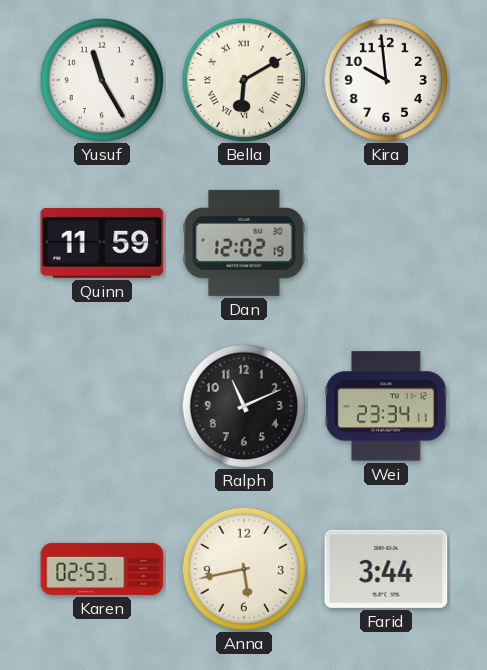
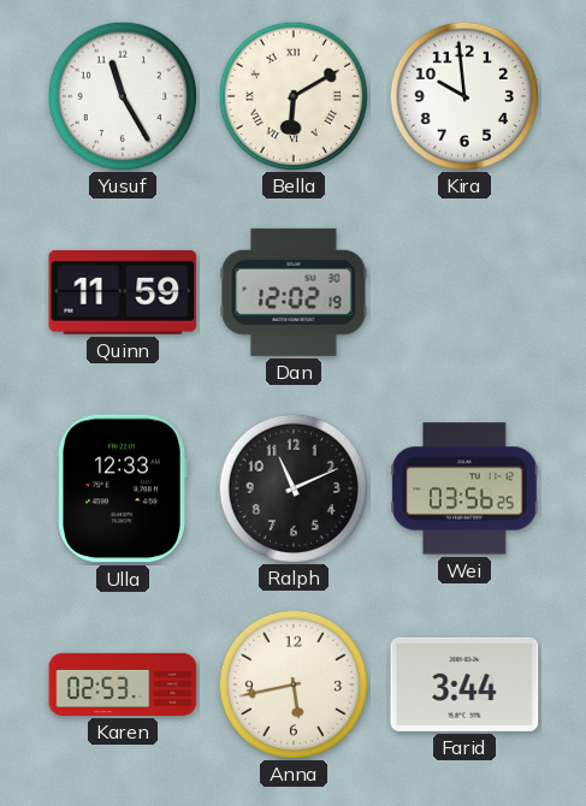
Ulla: none -> 12:33 (123, 488)
Wei: 23:34 -> 03:56 (464, 488)
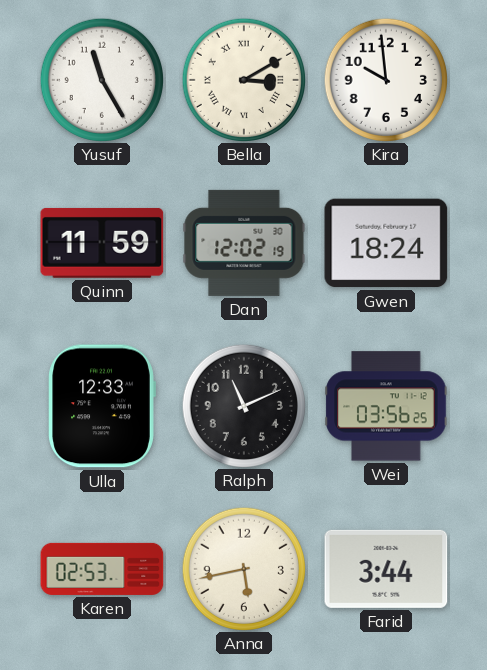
Bella: 6:10 -> 3:10 (243, 79)
Gwen: none -> 18:24 (386, 243)
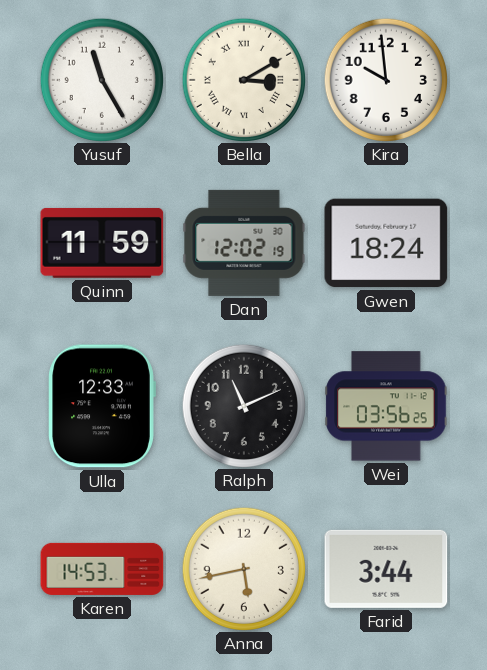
Karen: 02:53 -> 14:53 (102, 569)
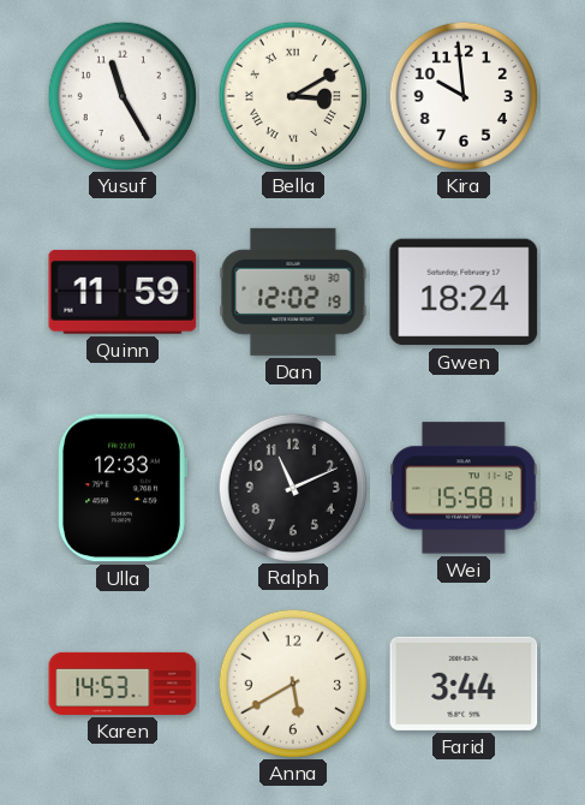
Wei: 03:56 -> 15:58 (464, 488)
Anna: 5:43 -> 5:40 (292, 682)
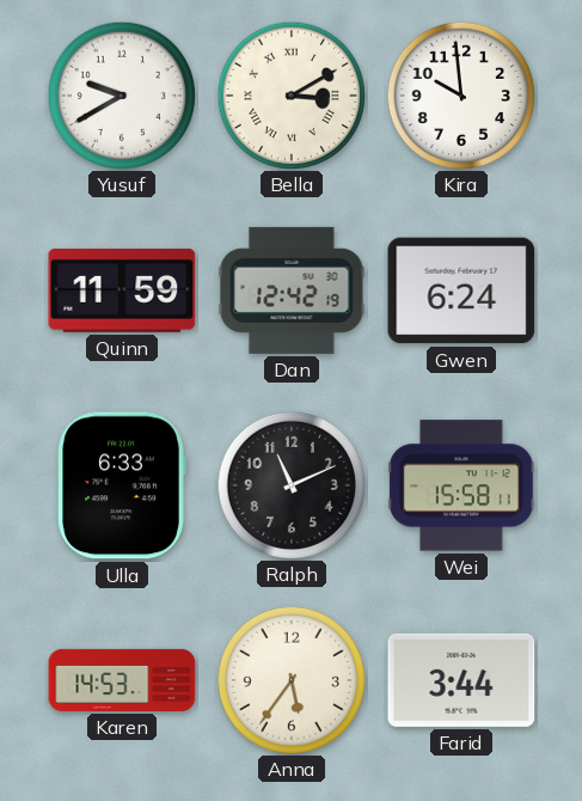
Yusuf: 11:25 -> 9:40 (121, 94)
Dan: 12:02 -> 12:42 (292, 291)
Gwen: 18:24 -> 6:24 (461, 291)
Ulla: 12:33 -> 6:33 (122, 485)
Anna: 5:40 -> 5:36 (290, 679)
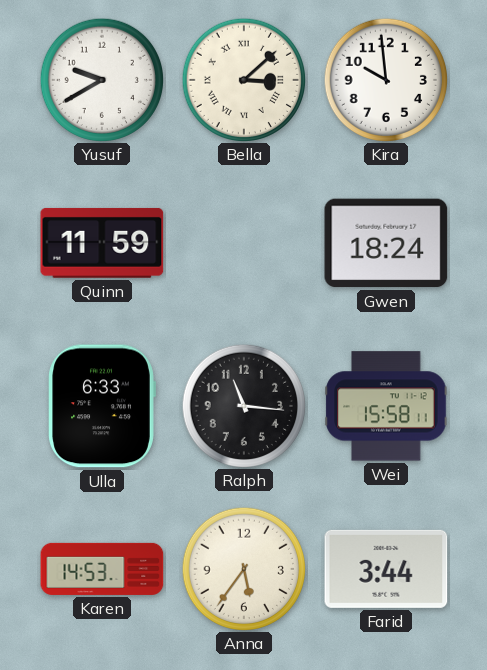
Bella: 3:10 -> 3:08 (243, 79)
Dan: 12:42 -> none (292, 291)
Gwen: 6:24 -> 18:24 (386, 243)
Ralph: 11:11 -> 11:16 (243, 405)
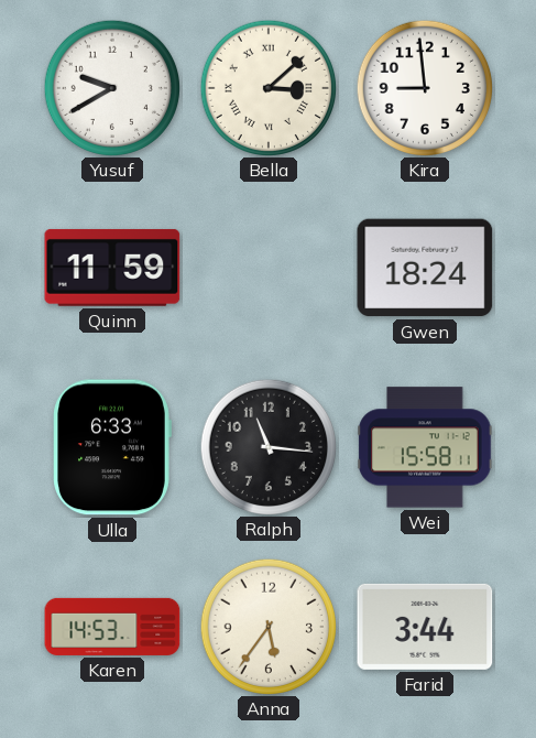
Kira: 9:59 -> 8:59 (424, 87)
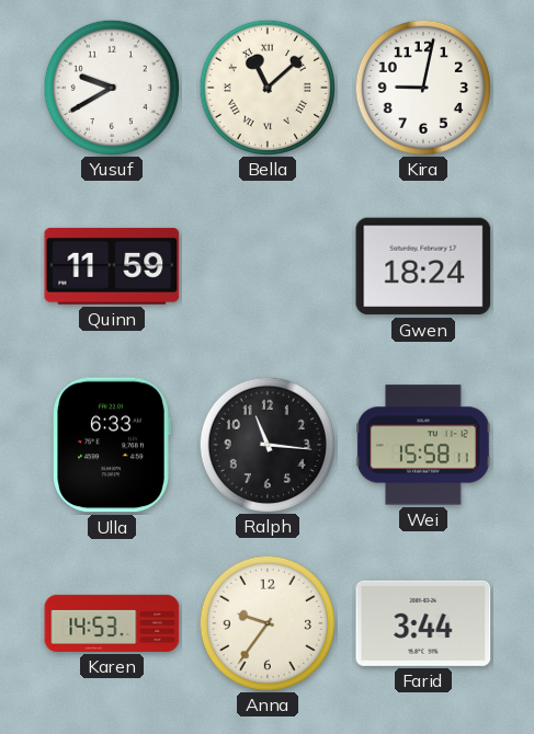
Bella: 3:08 -> 11:08 (266, 87)
Kira: 8:59 -> 9:02 (422, 87)
Anna: 5:36 -> 9:36 (266, 622)
